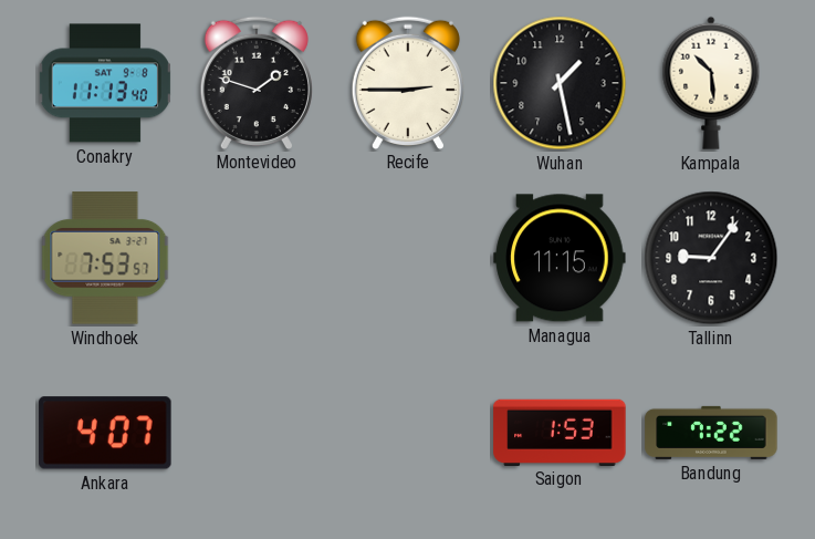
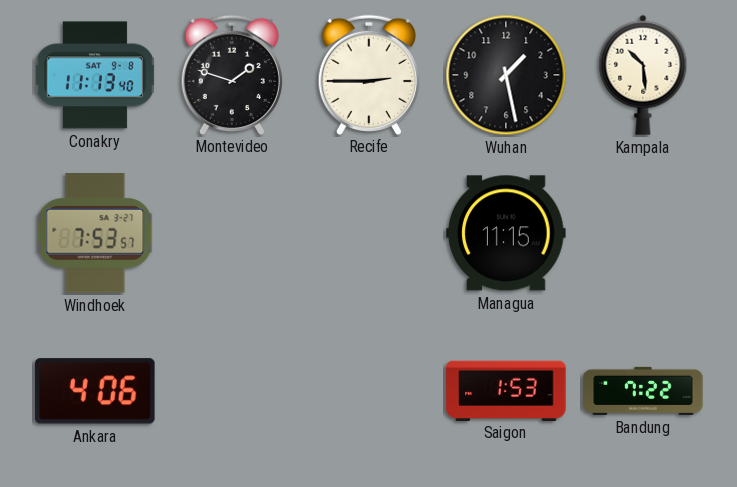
Tallinn: 9:06 -> none (711, 258)
Ankara: 4:07 -> 4:06 (95, 391)
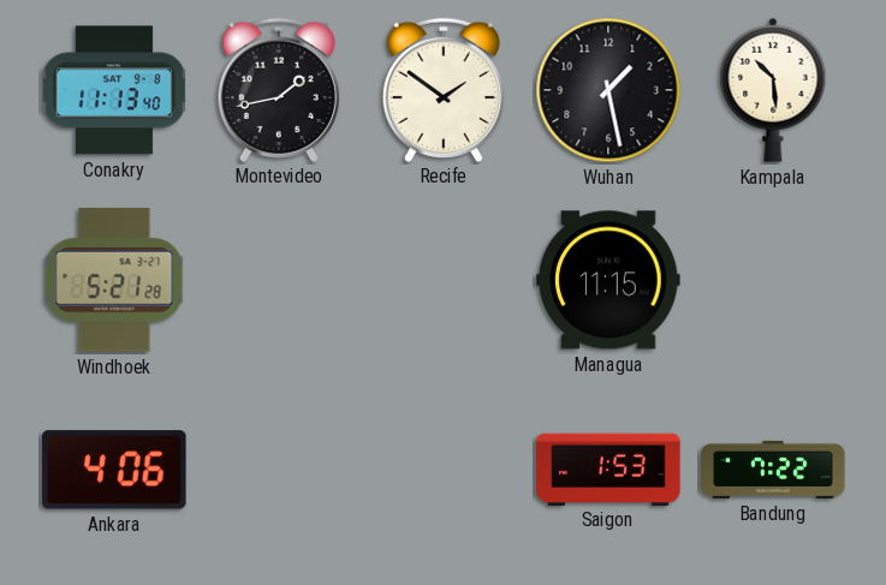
Montevideo: 1:48 -> 1:43 (279, 89)
Recife: 2:45 -> 1:51 (444, 89)
Windhoek: 7:53 -> 5:21 (114, 280)
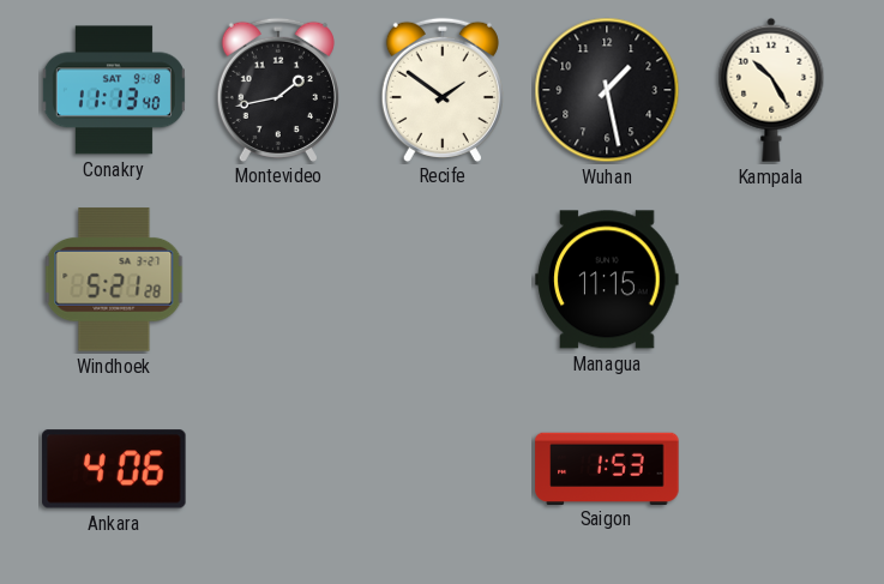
Kampala: 10:29 -> 10:25 (771, 90)
Bandung: 7:22 -> none (773, 470)
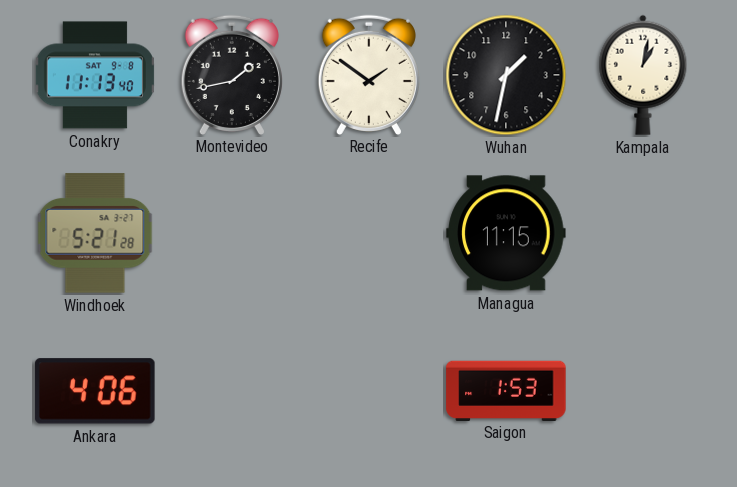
Wuhan: 1:28 -> 1:32 (506, 75)
Kampala: 10:25 -> 1:02 (643, 75)
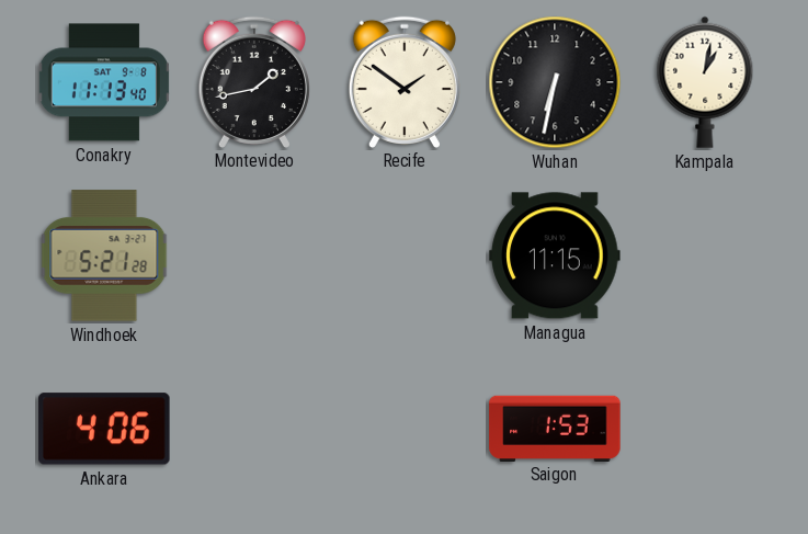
Wuhan: 1:32 -> 6:32 (555, 82)
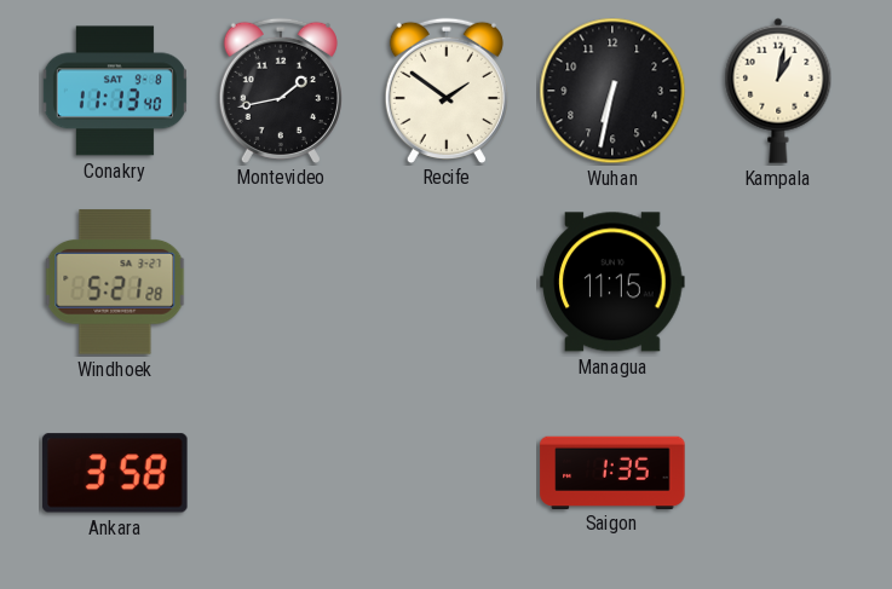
Ankara: 4:06 -> 3:58 (115, 473)
Saigon: 1:53 -> 1:35 (612, 472)
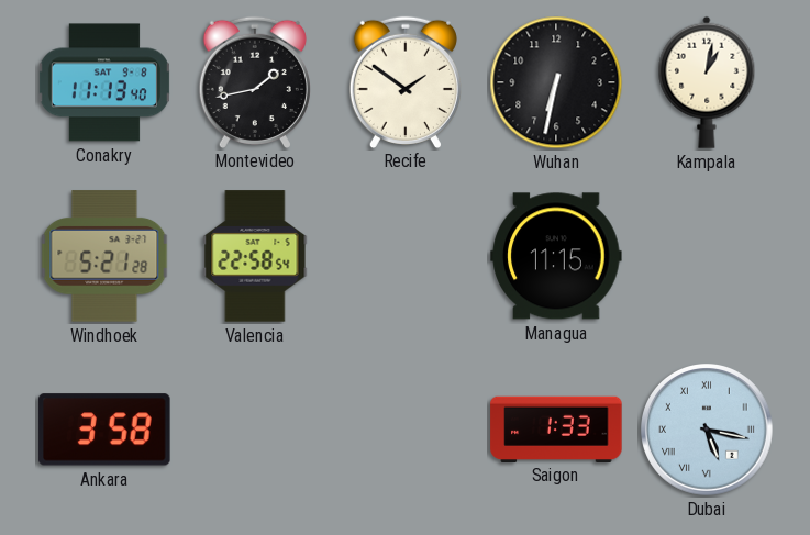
Valencia: none -> 22:58 (255, 256)
Saigon: 1:35 -> 1:33 (556, 428)
Dubai: none -> 5:17 (707, 430)
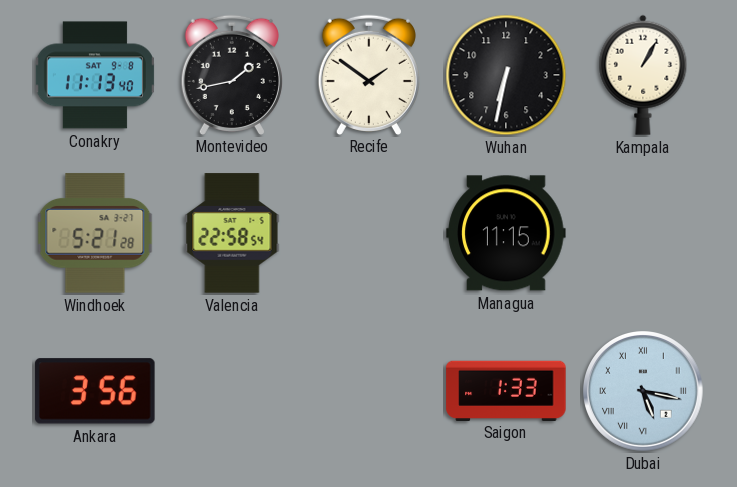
Kampala: 1:02 -> 1:05 (643, 75)
Ankara: 3:58 -> 3:56 (95, 391)
